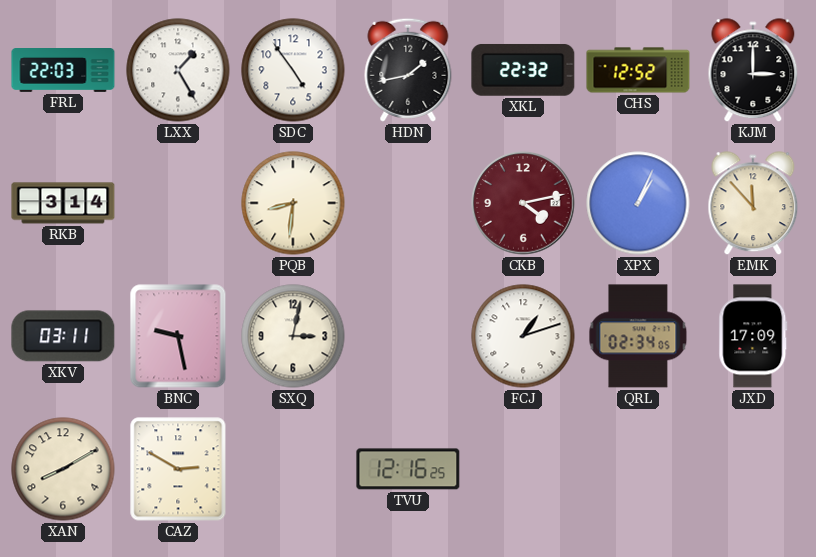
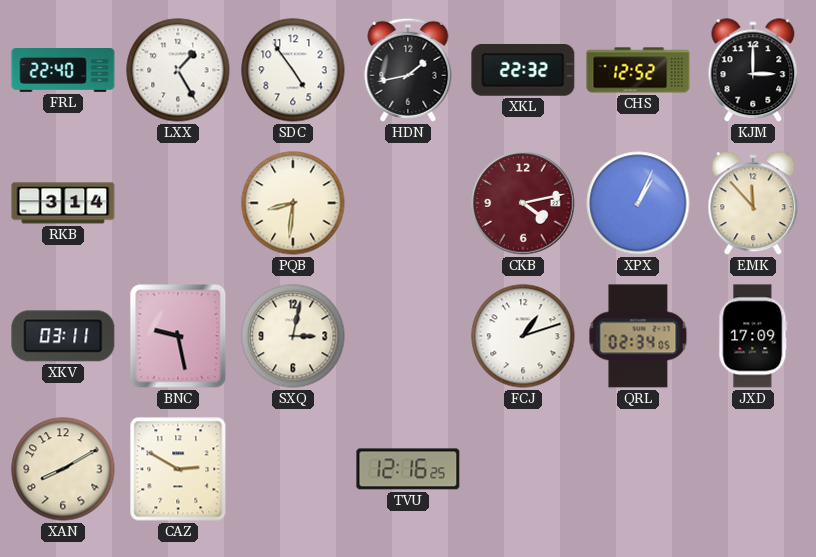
FRL: 22:03 -> 22:40 (63, 71)
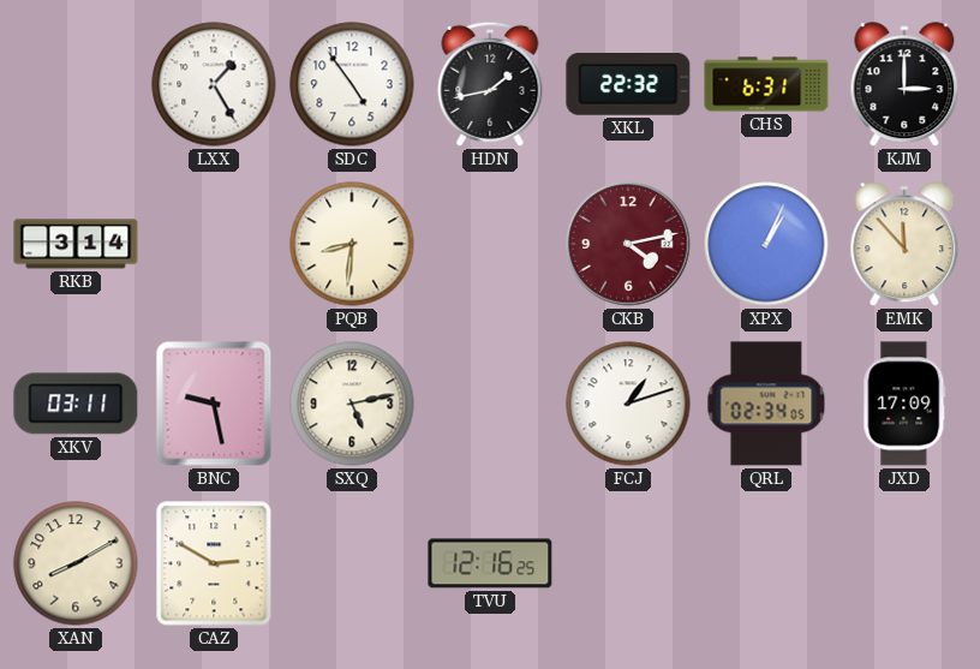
FRL: 22:40 -> none (63, 71)
CHS: 12:52 -> 6:31 (766, 84)
SXQ: 3:02 -> 5:13 (352, 404)
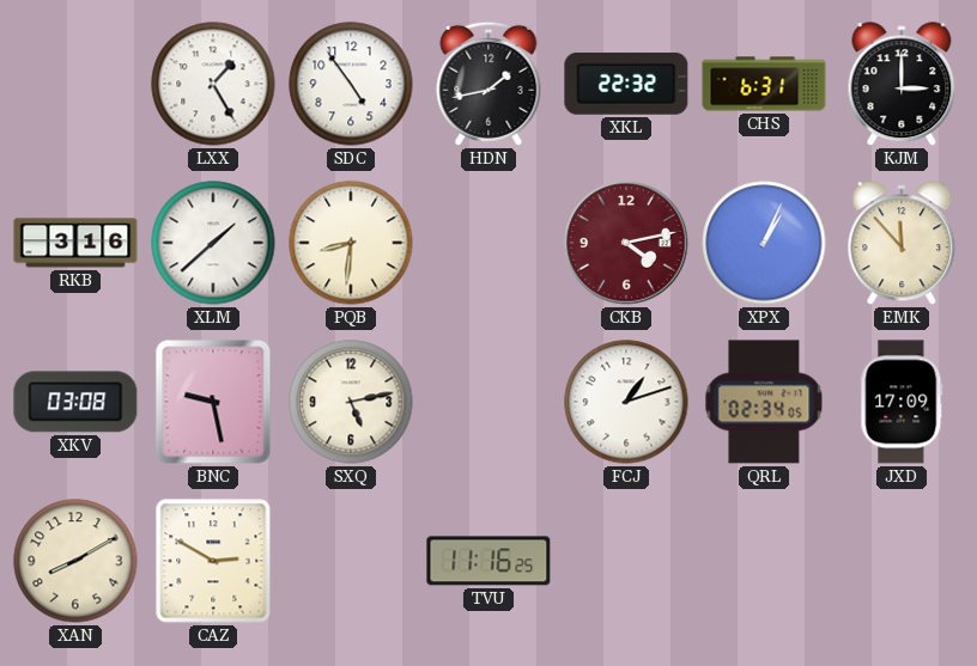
RKB: 3:14 -> 3:16 (75, 243)
XLM: none -> 1:38 (213, 243)
XKV: 03:11 -> 03:08 (75, 402)
TVU: 12:16 -> 11:16 (488, 561)
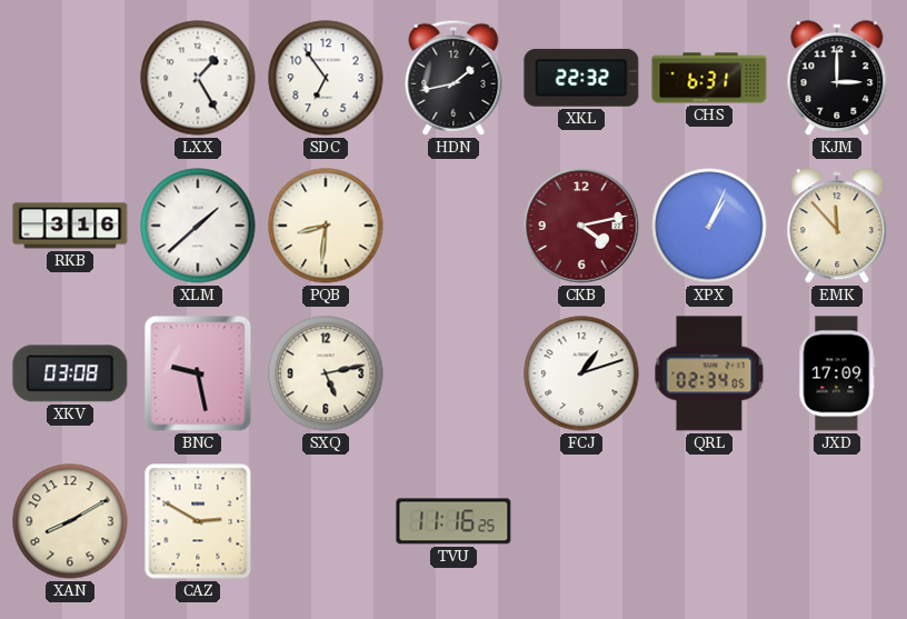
SDC: 4:54 -> 6:54 (326, 78)
